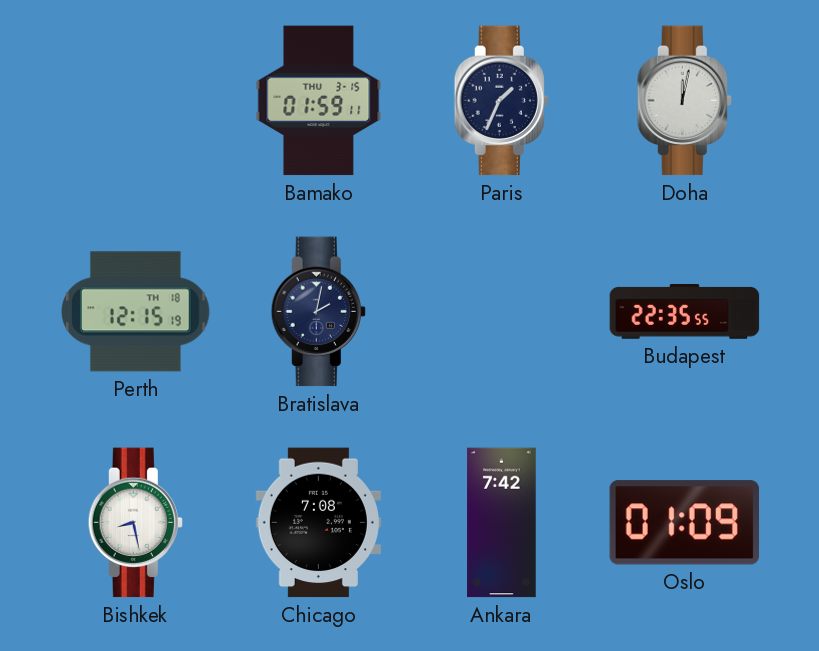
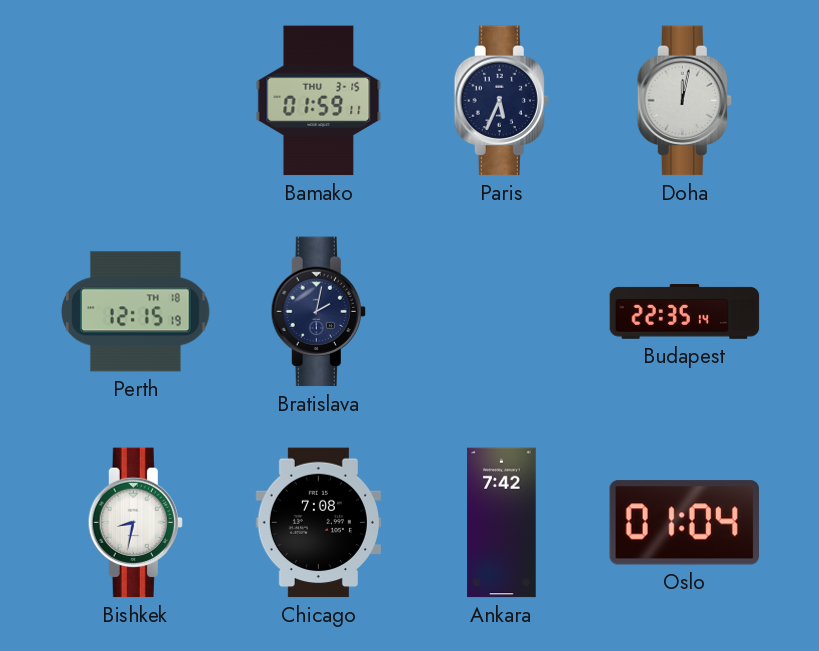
Paris: 1:34 -> 5:34 (501, 101)
Budapest: 22:35:55 -> 22:35:14 (685, 312)
Bishkek: 8:28 -> 8:32 (135, 523)
Oslo: 01:09 -> 01:04 (684, 523)
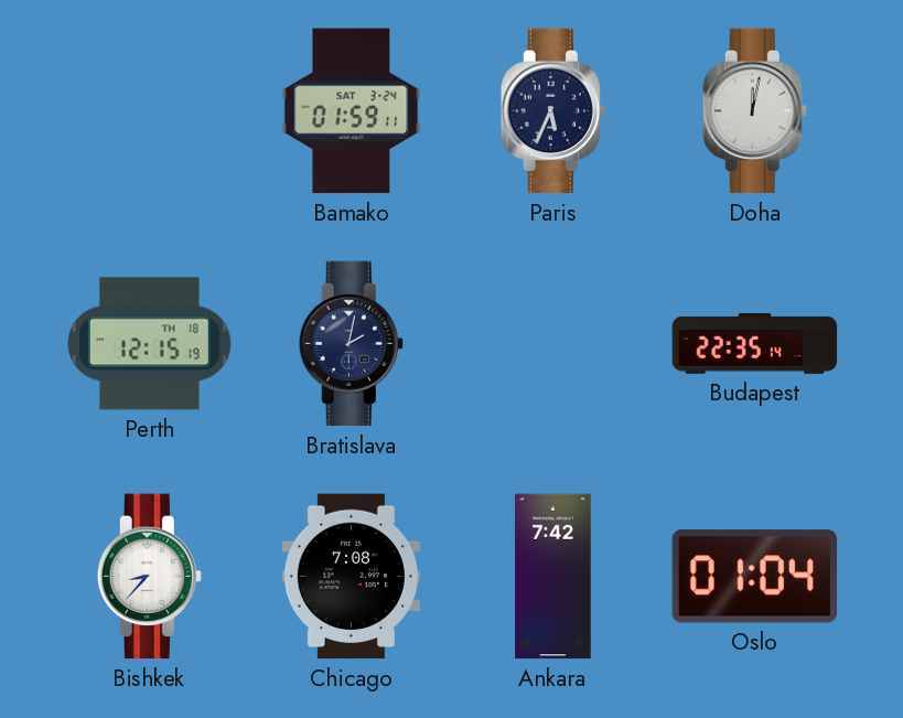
Bamako date: THU 3-15 -> SAT 3-24 (352, 111)
Bishkek: 8:32 -> 8:37 (149, 577)
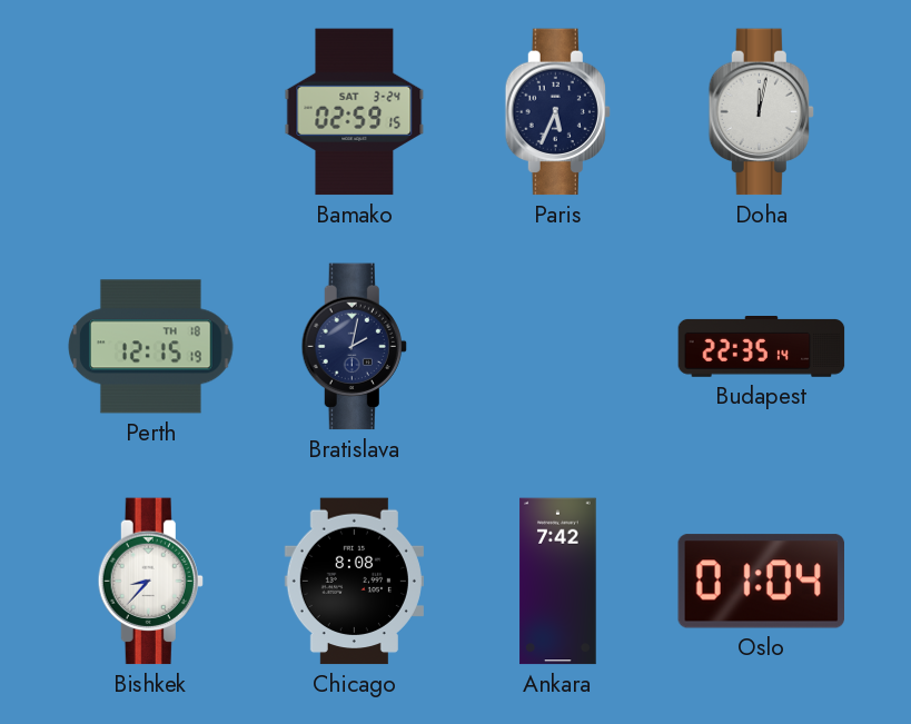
Bamako: 01:59 -> 02:59 (355, 112)
Chicago: 7:08 -> 8:08 (354, 582)
